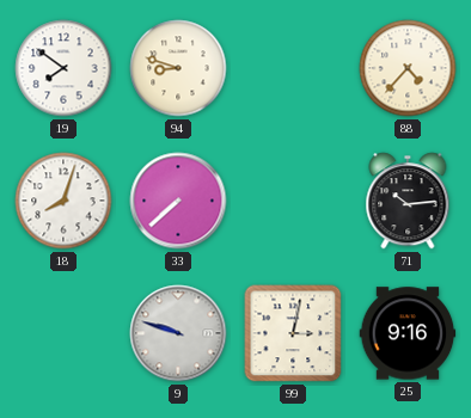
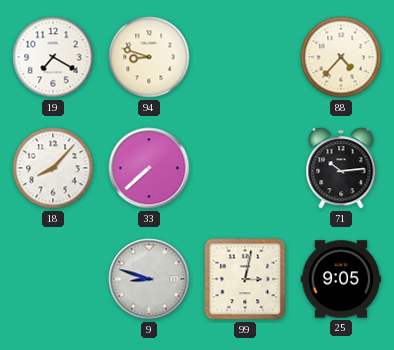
19: 7:51 -> 7:20 (53, 57)
18: 8:03 -> 8:07 (53, 168)
9: 9:48 -> 8:48 (149, 279)
25: 9:16 -> 9:05 (341, 279)
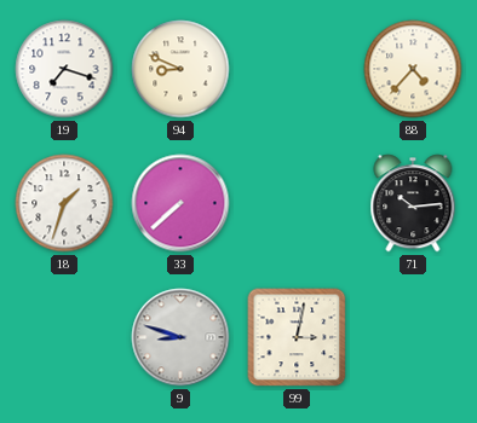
19: 7:20 -> 7:18 (64, 69)
94: 8:48 -> 8:49 (180, 69)
18: 8:07 -> 1:33 (64, 203)
25: 9:05 -> none (341, 279)
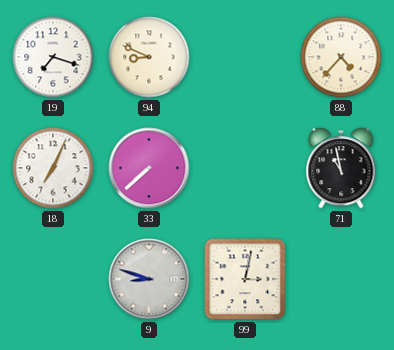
18: 1:33 -> 7:04 (53, 168)
71: 10:14 -> 10:58 (341, 168)
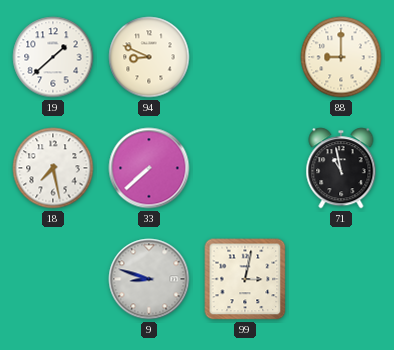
19: 7:18 -> 1:38 (53, 57)
88: 4:37 -> 9:00 (341, 57)
18: 7:04 -> 7:28 (53, 168)
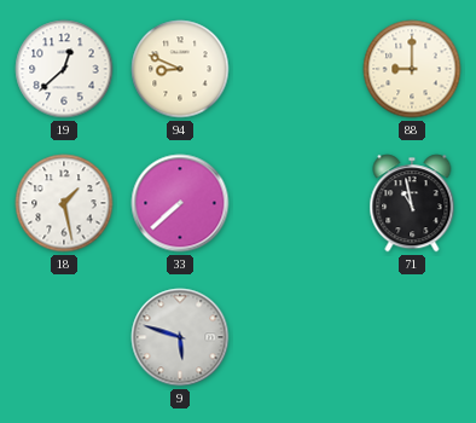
19: 1:38 -> 12:38 (64, 69)
18: 7:28 -> 1:28 (64, 203)
9: 8:48 -> 5:48 (180, 337)
99: 3:02 -> none (245, 279)
